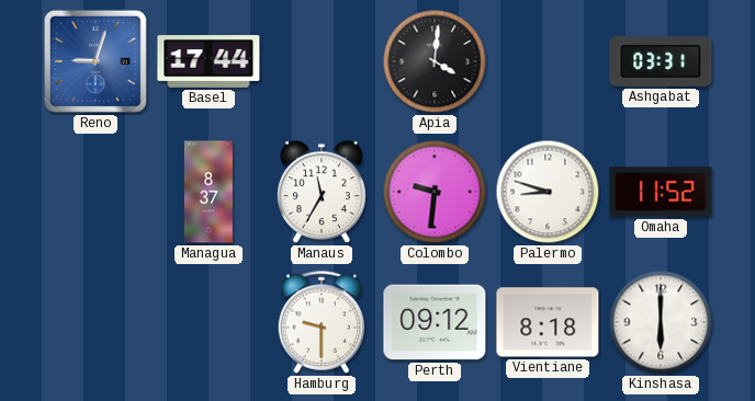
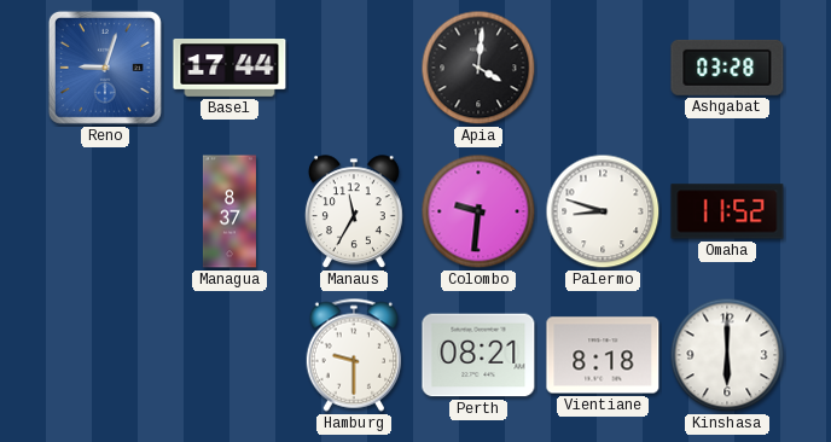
Ashgabat: 03:31 -> 03:28 (727, 68)
Perth: 09:12 -> 08:21 (478, 355)
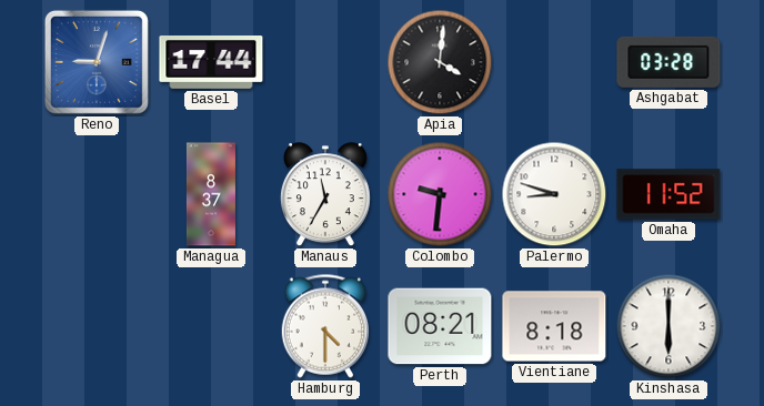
Hamburg: 9:30 -> 4:30 (325, 326)
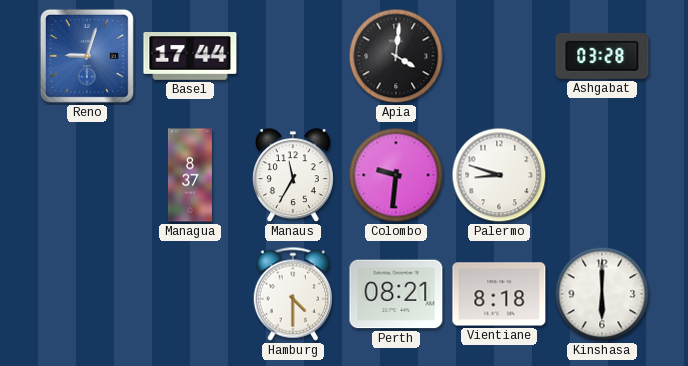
Omaha: 11:52 -> none (668, 194)
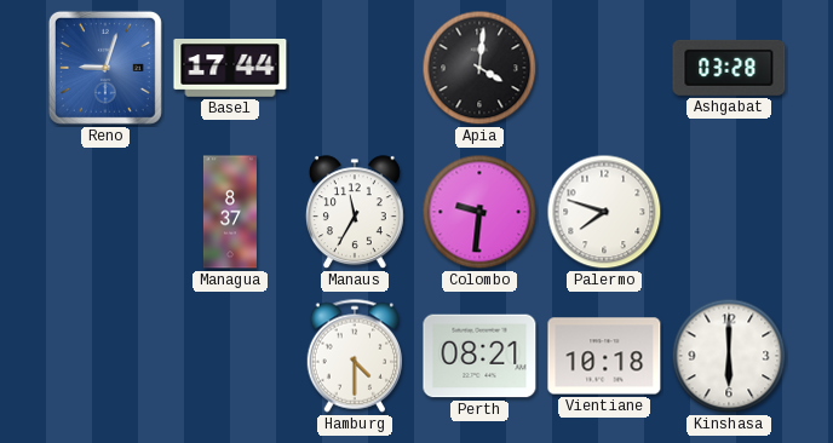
Palermo: 8:48 -> 7:48 (604, 212)
Vientiane: 8:18 -> 10:18 (604, 356)
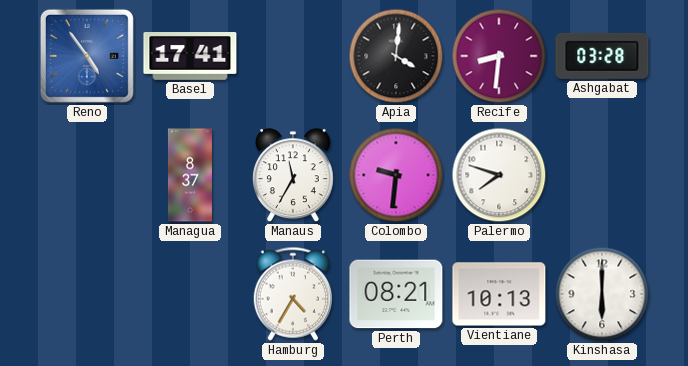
Reno: 9:03 -> 4:54 (87, 56)
Basel: 17:44 -> 17:41 (190, 57)
Recife: none -> 8:31 (499, 56)
Hamburg: 4:30 -> 4:35 (293, 294)
Vientiane: 10:18 -> 10:13 (499, 294)
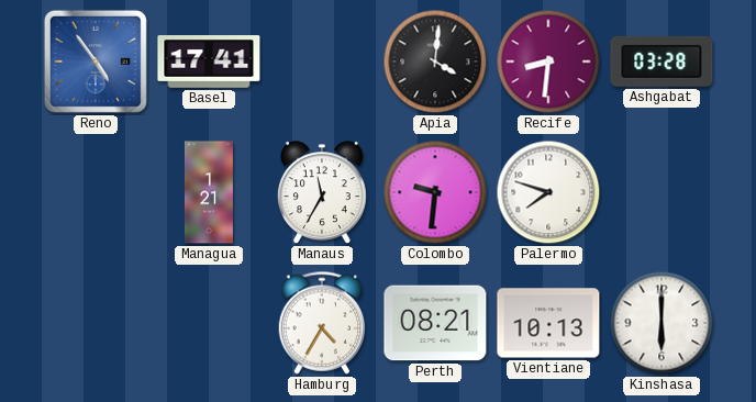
Managua: 8:37 -> 1:21 (209, 192)
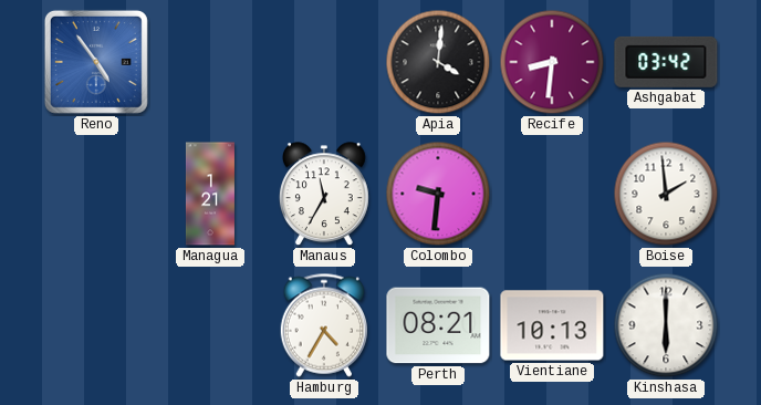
Basel: 17:41 -> none (209, 63)
Ashgabat: 03:28 -> 03:42 (666, 62)
Palermo: 7:48 -> none (548, 192)
Boise: none -> 1:59 (666, 194)
